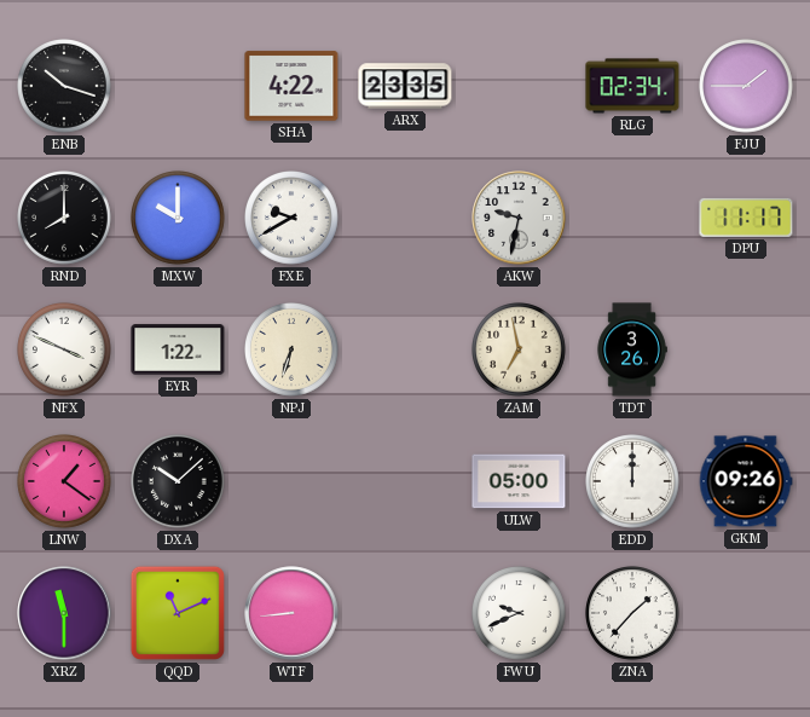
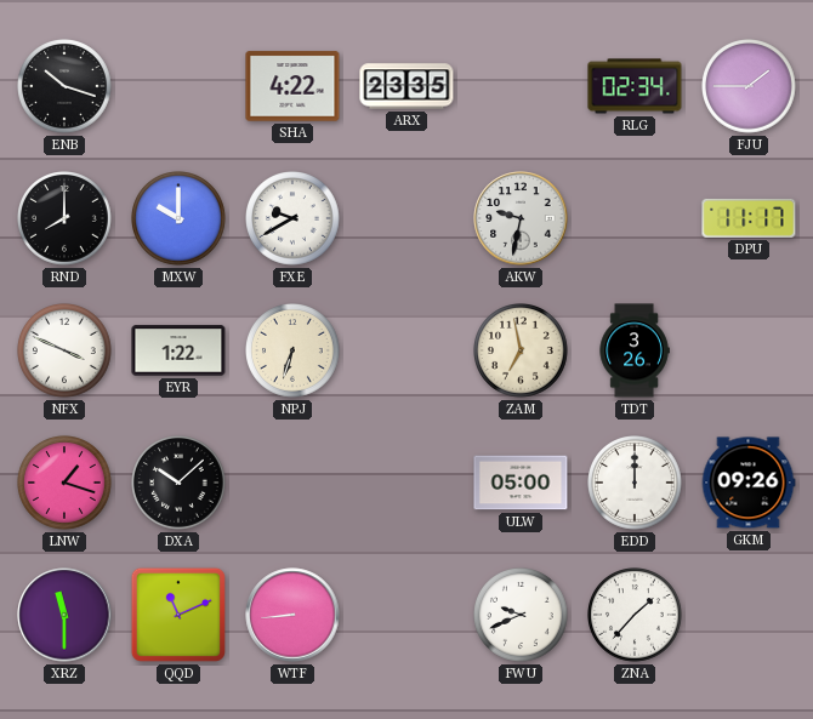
LNW: 1:21 -> 1:18 (64, 484)
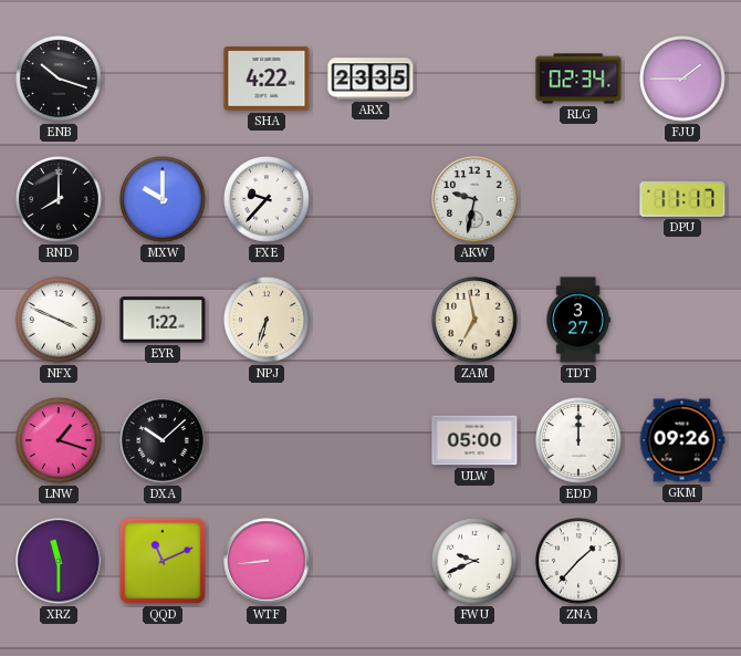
FXE: 9:40 -> 9:37 (267, 200)
TDT: 3:26 -> 3:27 (578, 320)
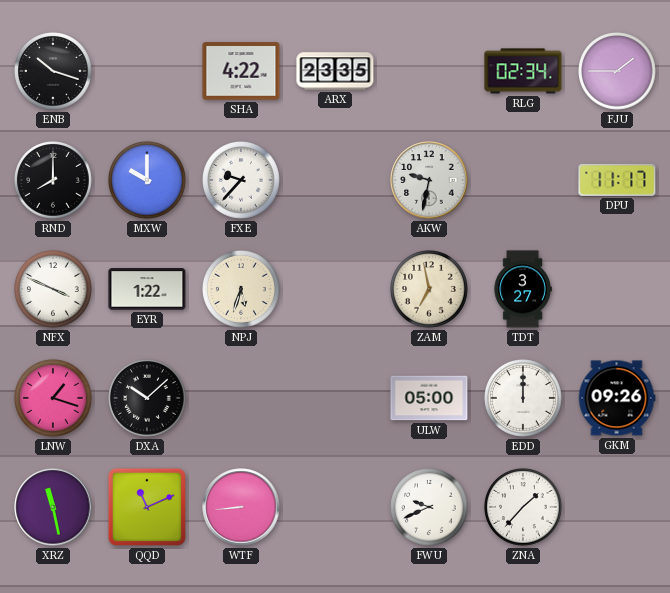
NPJ: 6:33 -> 5:33 (241, 290)
XRZ: 11:30 -> 11:28 (53, 507)
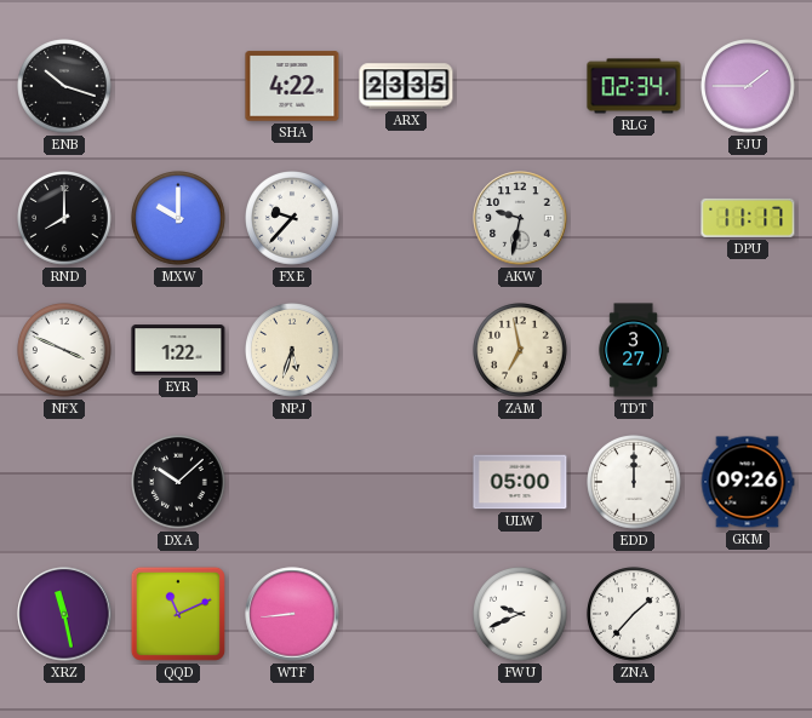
LNW: 1:18 -> none (53, 399)
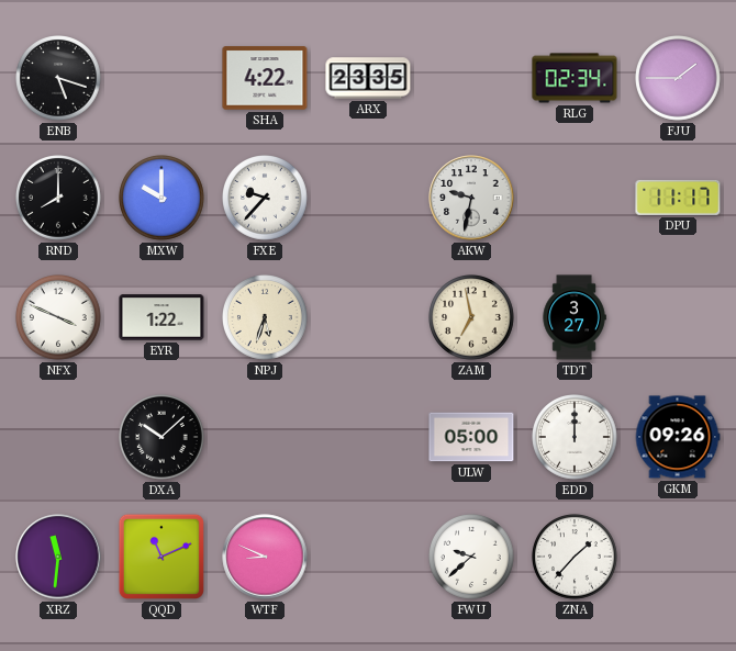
ENB: 10:18 -> 5:18 (58, 79)
XRZ: 11:28 -> 11:31 (58, 557)
WTF: 8:44 -> 8:49 (265, 557)
FWU: 9:41 -> 9:38 (471, 558)
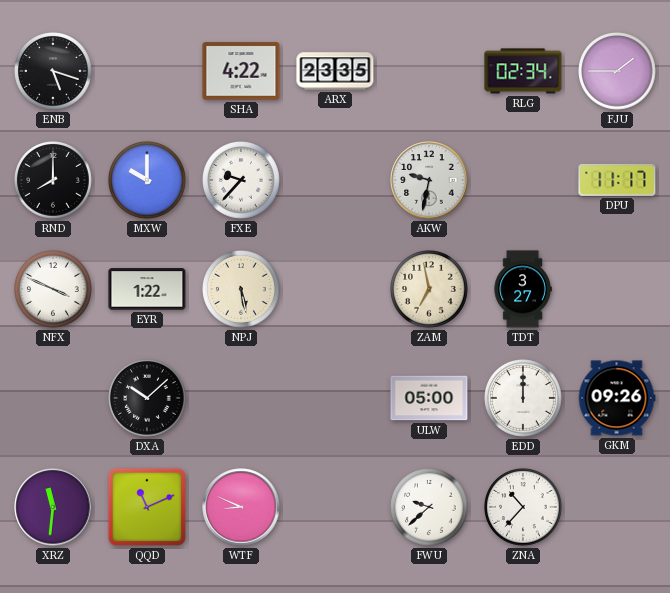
NPJ: 5:33 -> 5:28 (241, 290)
ZNA: 1:37 -> 10:37 (523, 508)
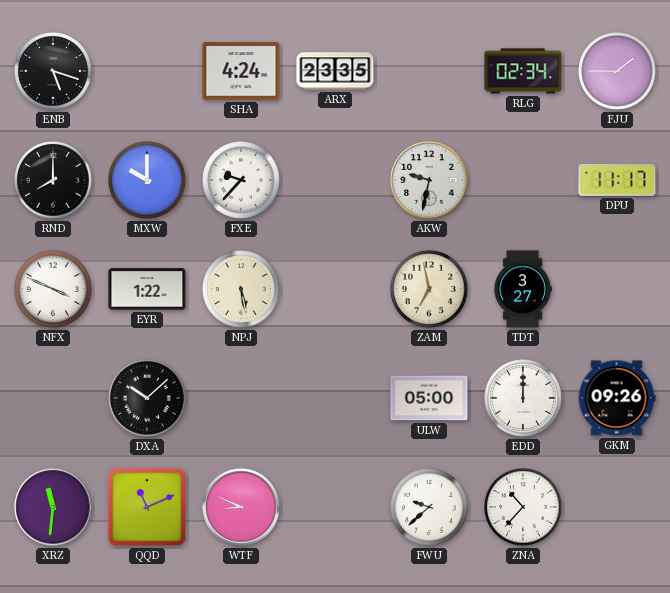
SHA: 4:22 -> 4:24 (241, 71)
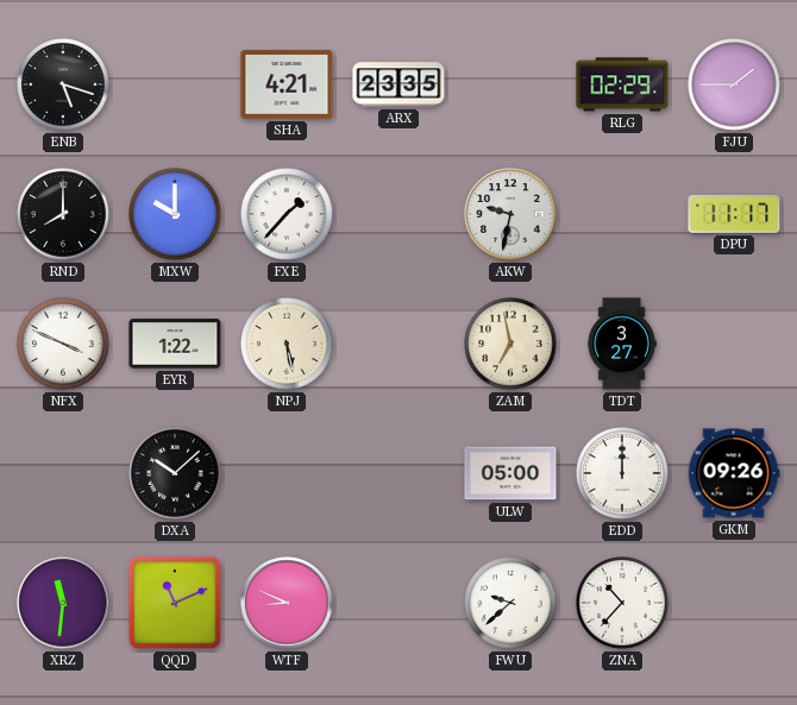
SHA: 4:24 -> 4:21 (287, 84)
RLG: 02:34 -> 02:29 (622, 84)
FXE: 9:37 -> 1:37 (287, 215)
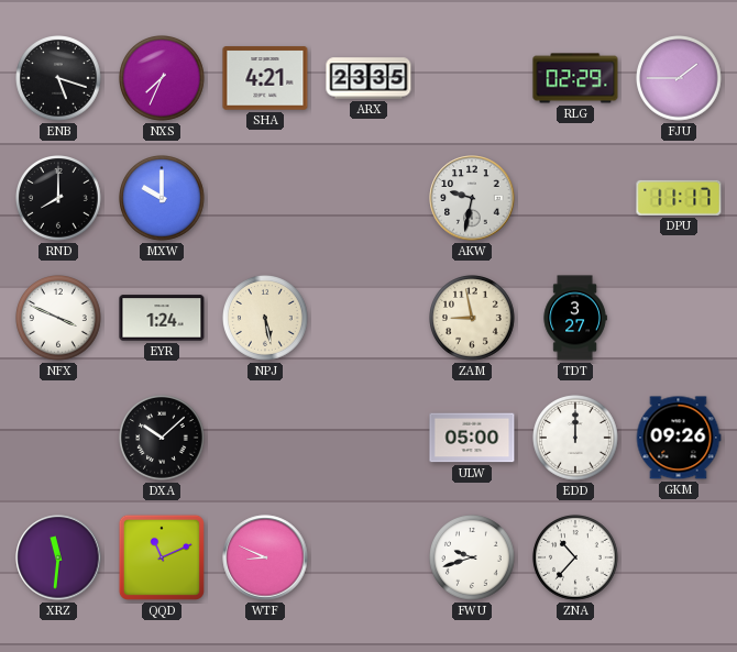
NXS: none -> 7:34 (162, 79)
FXE: 1:37 -> none (287, 215)
EYR: 1:22 -> 1:24 (162, 318)
ZAM: 6:58 -> 8:58 (472, 319)
FWU: 9:38 -> 9:42 (472, 559)
